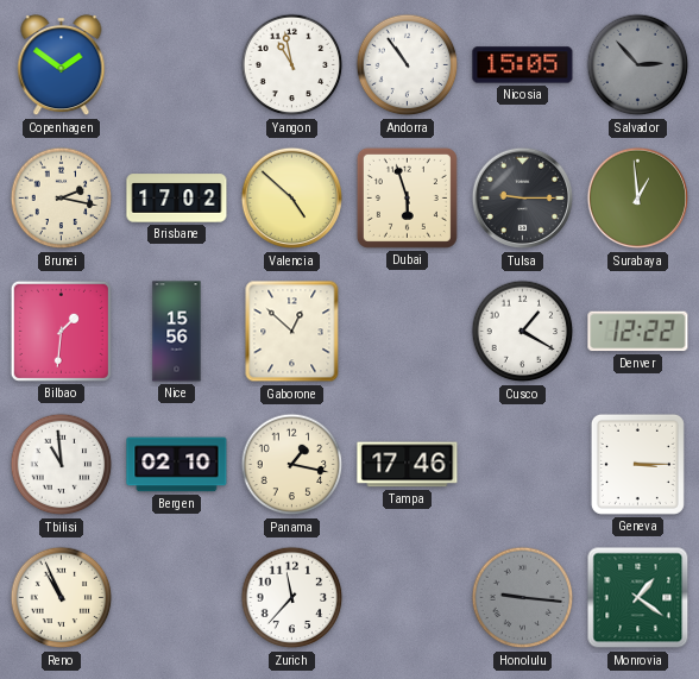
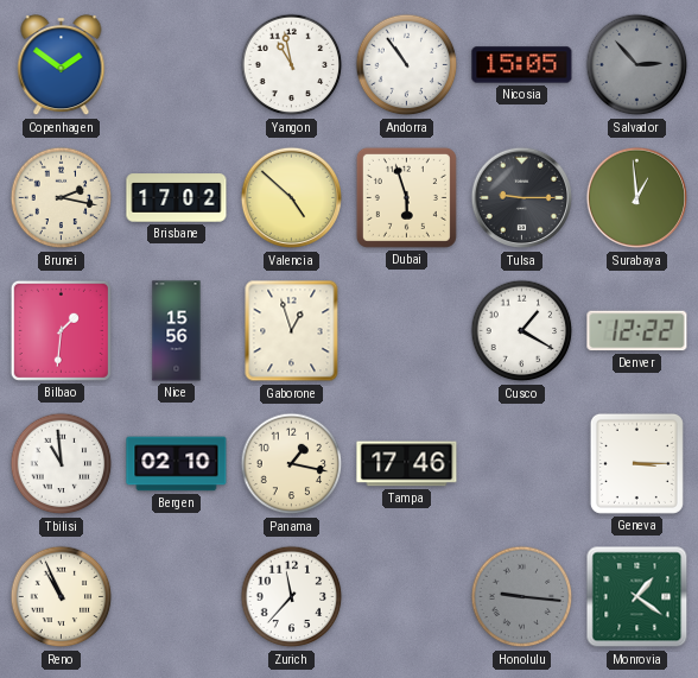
Gaborone: 12:52 -> 12:57 (292, 331)
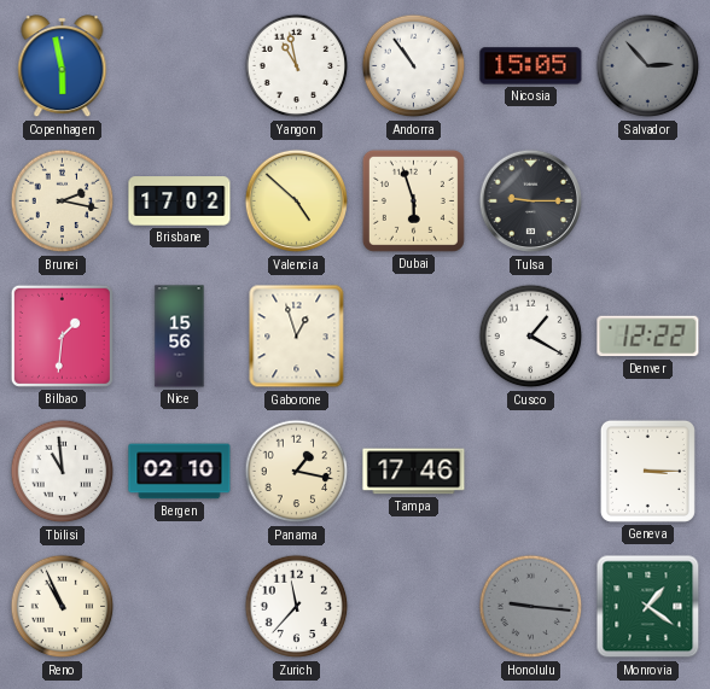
Copenhagen: 1:51 -> 5:58 (63, 66)
Surabaya: 12:59 -> none (637, 198)
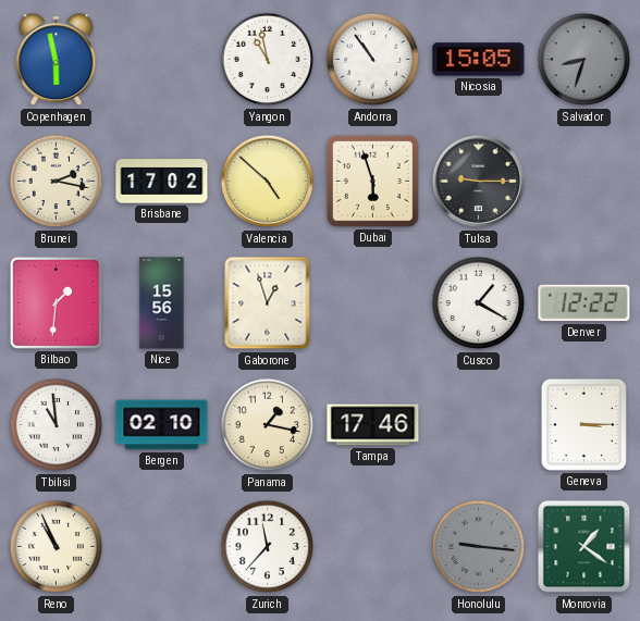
Salvador: 2:53 -> 8:33 (584, 60)
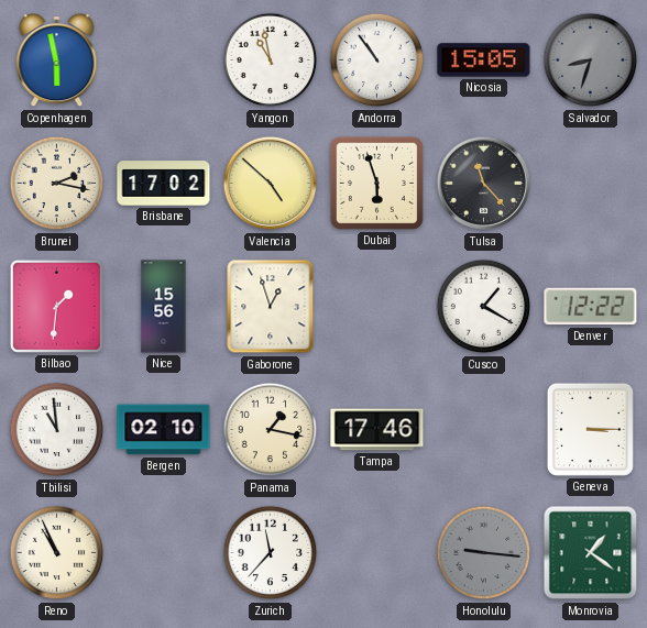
Tulsa: 9:15 -> 11:23 (484, 184)
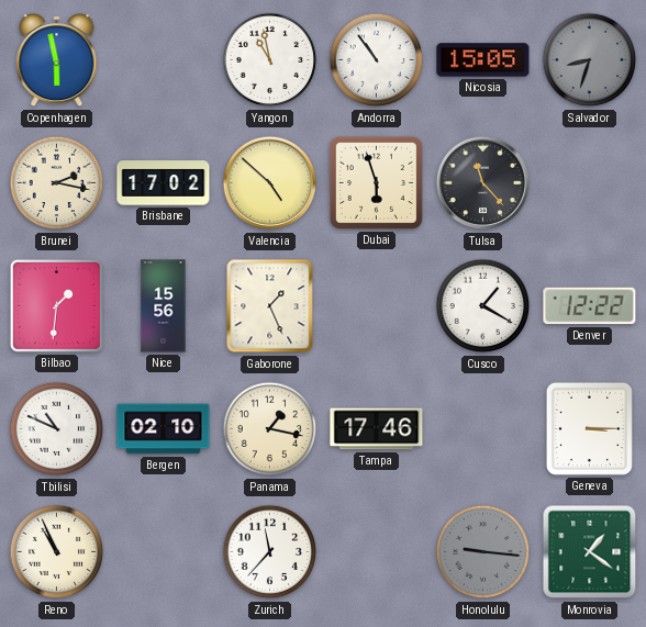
Gaborone: 12:57 -> 1:26 (270, 306)
Tbilisi: 10:59 -> 10:49 (57, 429)
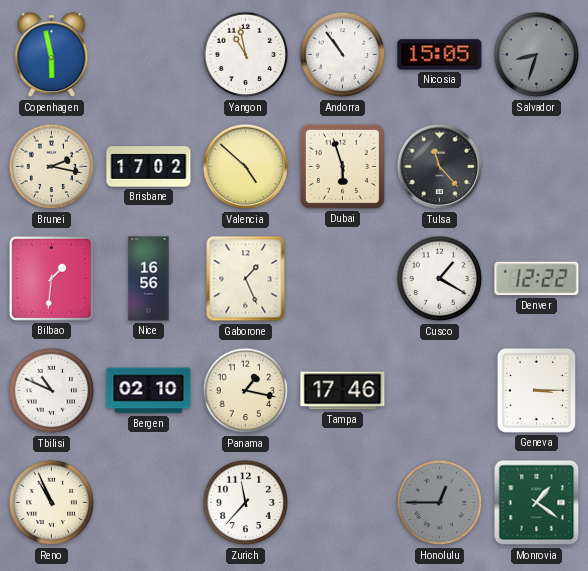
Nice: 15:56 -> 16:56 (149, 279)
Honolulu: 9:16 -> 12:45 (440, 503)
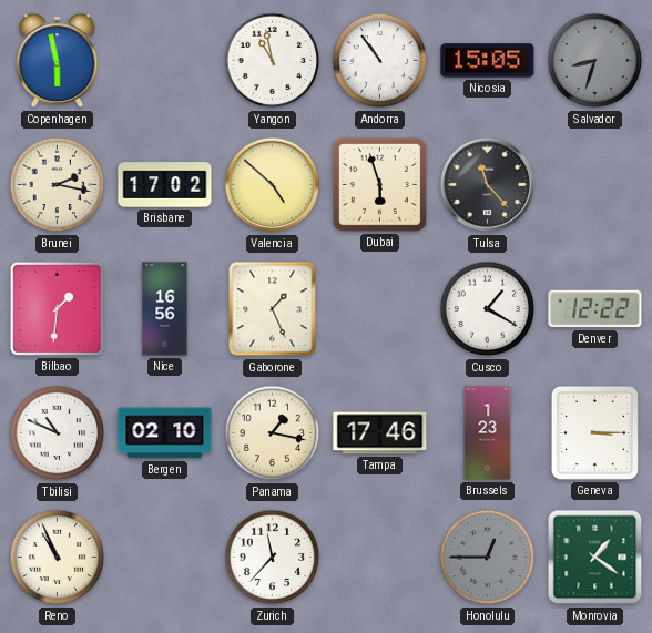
Brussels: none -> 1:23 (488, 433)
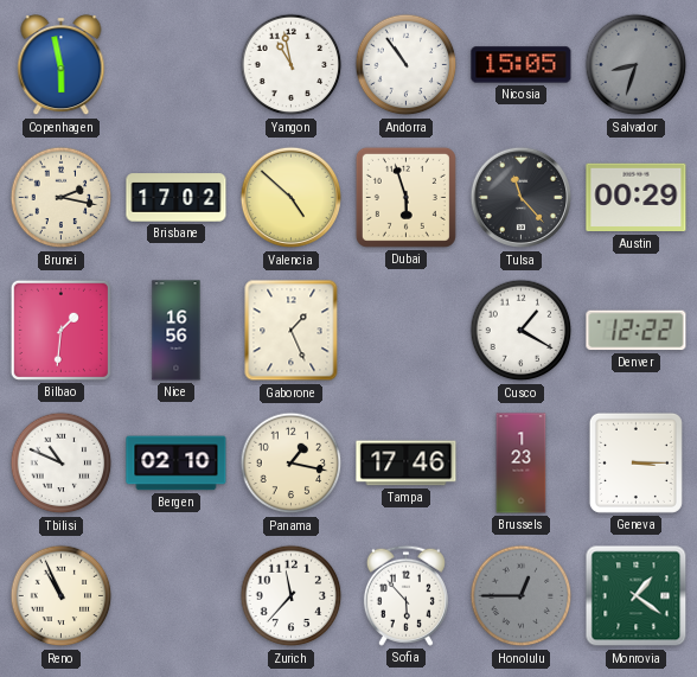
Austin: none -> 00:29 (637, 198)
Sofia: none -> 5:53 (405, 595)
